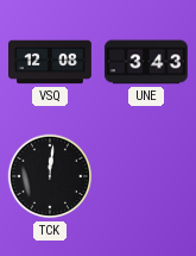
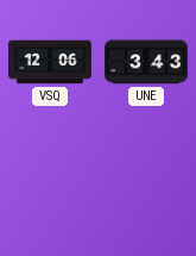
VSQ: 12:08 -> 12:06 (51, 62)
TCK: 12:01 -> none (50, 176)
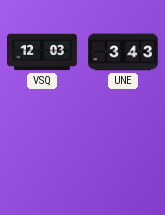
VSQ: 12:06 -> 12:03 (43, 52)
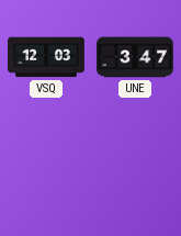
UNE: 3:43 -> 3:47 (135, 57)
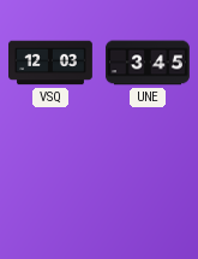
UNE: 3:47 -> 3:45 (148, 63)
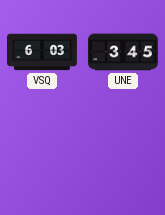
VSQ: 12:03 -> 6:03 (43, 52)
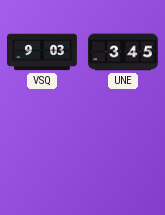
VSQ: 6:03 -> 9:03 (43, 52)
